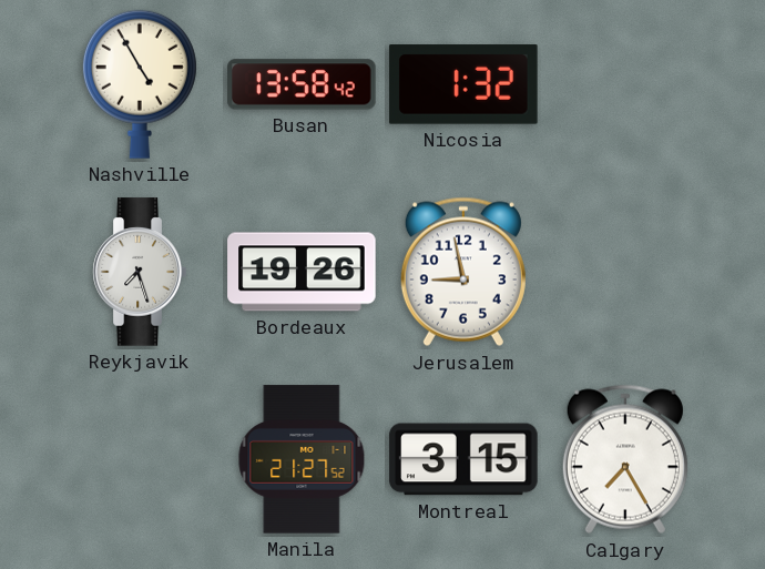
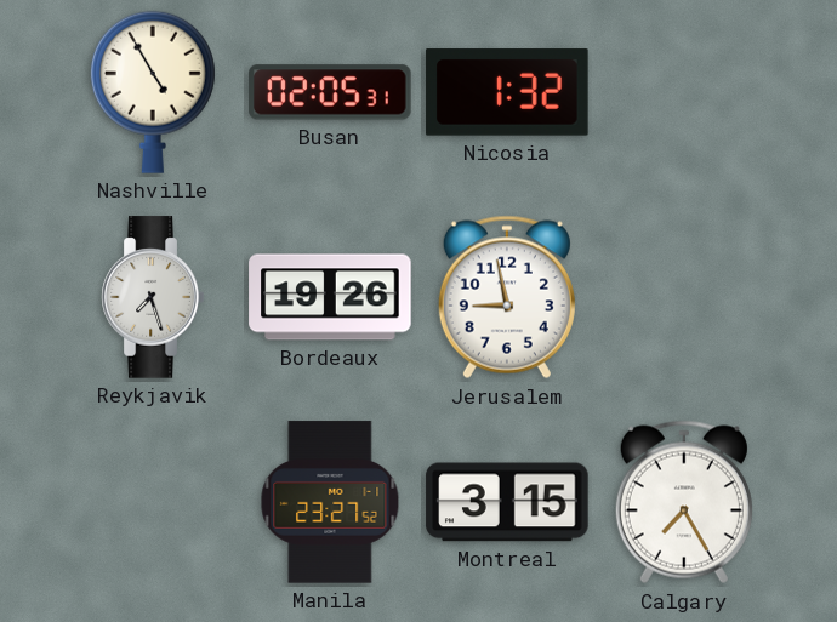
Busan: 13:58 -> 02:05 (330, 92)
Manila: 21:27 -> 23:27 (330, 502)
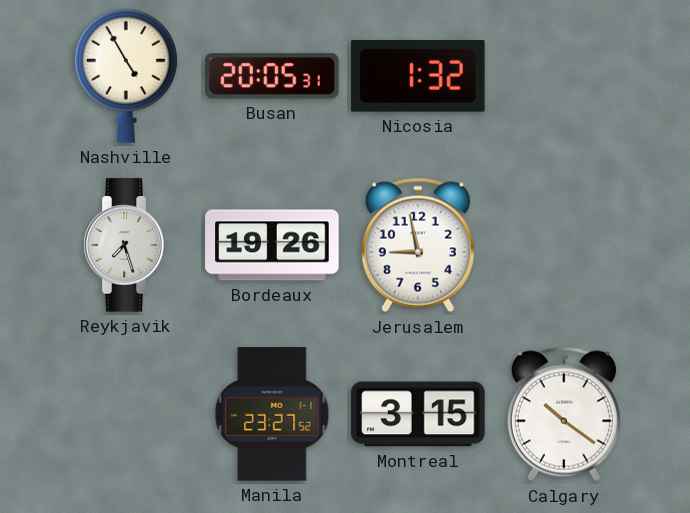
Busan: 02:05 -> 20:05 (272, 76)
Calgary: 7:25 -> 10:21 (564, 414)
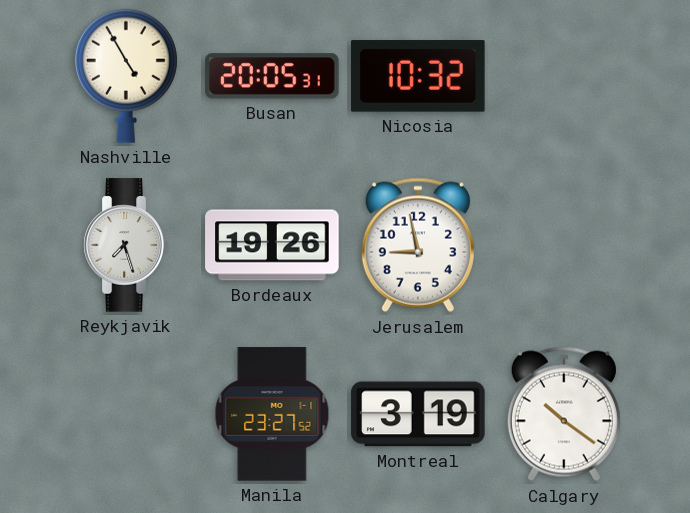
Nicosia: 1:32 -> 10:32 (418, 76)
Montreal: 3:15 -> 3:19 (418, 414)
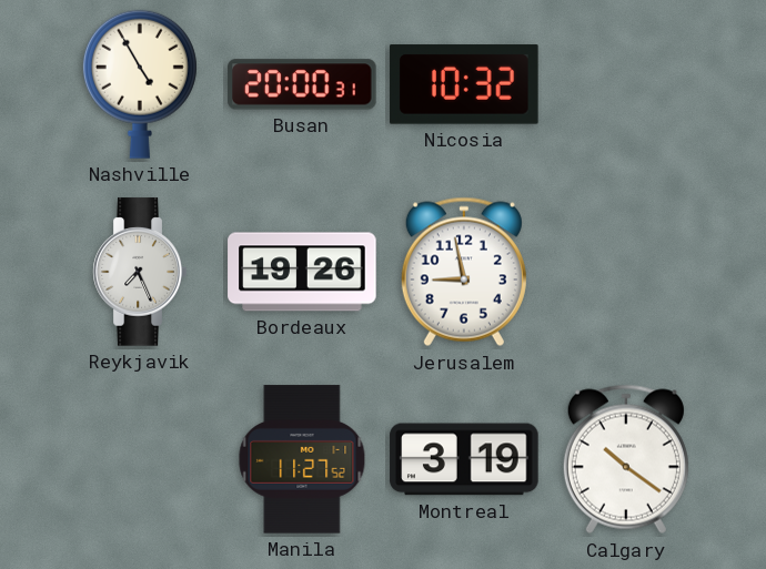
Busan: 20:05 -> 20:00 (302, 84)
Reykjavik: 7:27 -> 7:26 (140, 272)
Manila: 23:27 -> 11:27 (302, 459)
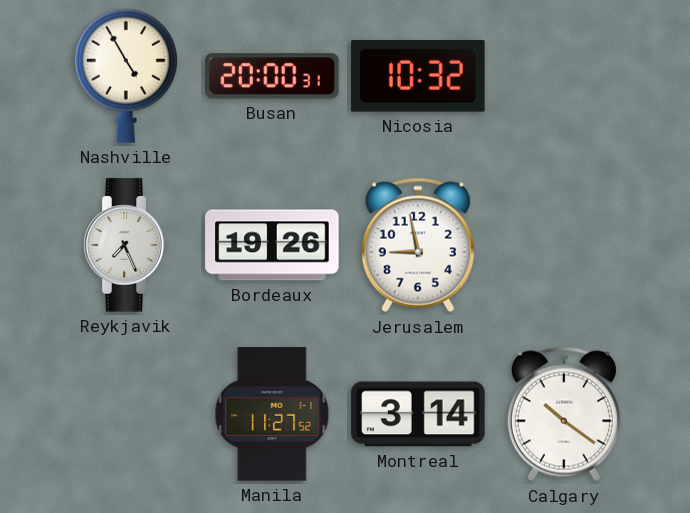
Montreal: 3:19 -> 3:14 (418, 414)
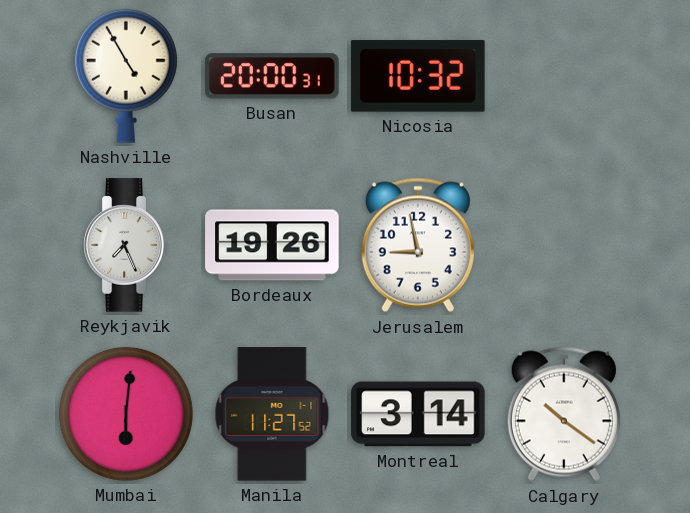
Mumbai: none -> 6:01 (126, 414)
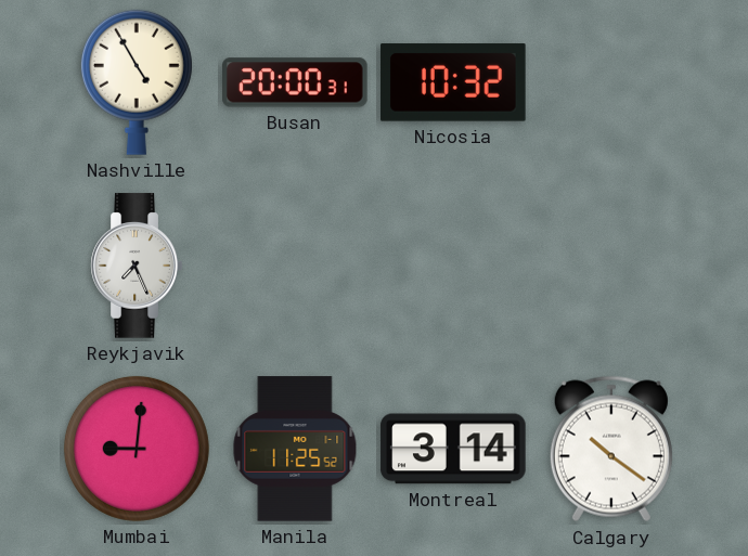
Bordeaux: 19:26 -> none (272, 245)
Jerusalem: 8:58 -> none (418, 245)
Mumbai: 6:01 -> 9:01 (137, 449)
Manila: 11:27 -> 11:25 (295, 449)
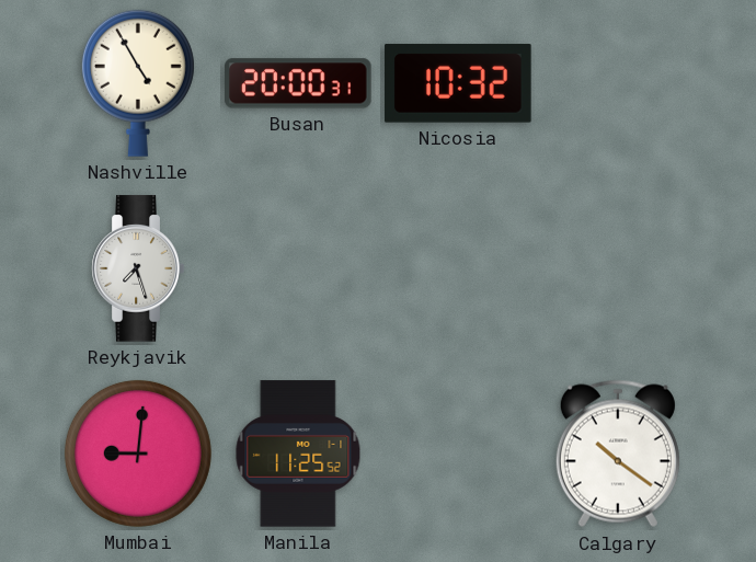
Reykjavik: 7:26 -> 7:27 (138, 268)
Montreal: 3:14 -> none (453, 449)
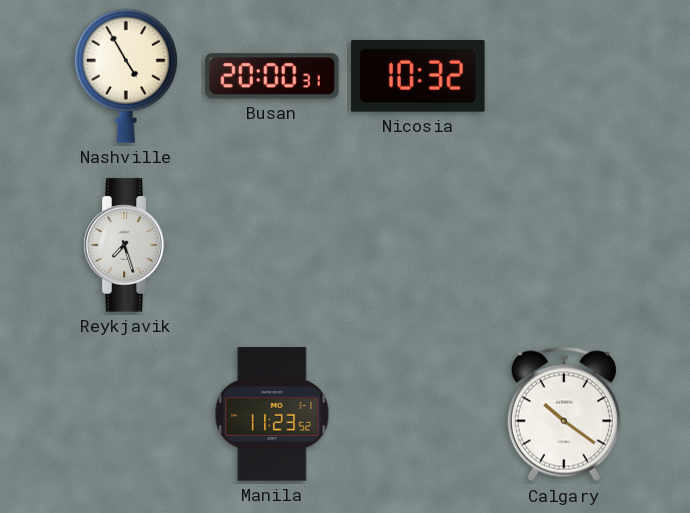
Mumbai: 9:01 -> none (138, 454)
Manila: 11:25 -> 11:23 (272, 414)
